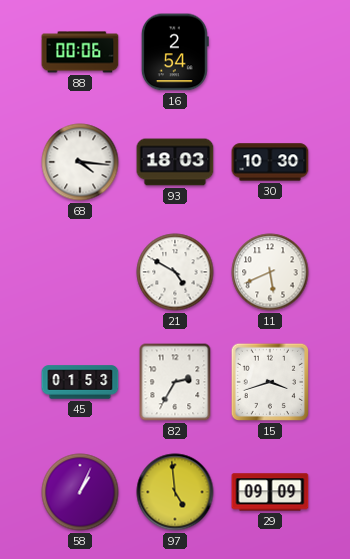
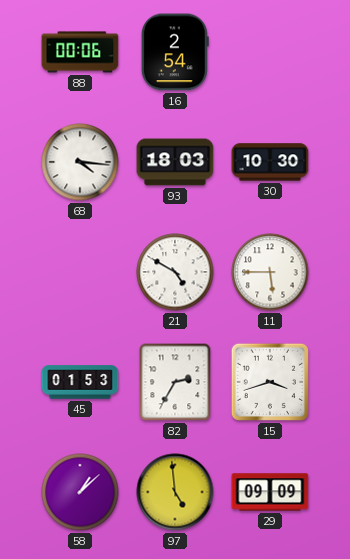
11: 5:41 -> 5:45 (270, 272)
58: 1:04 -> 1:08 (80, 492)
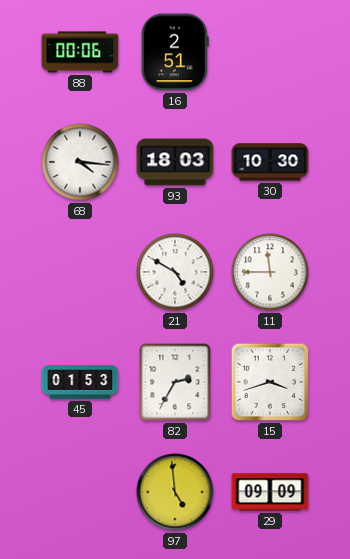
16: 2:54 -> 2:51 (175, 52)
11: 5:45 -> 11:45 (270, 272)
58: 1:08 -> none (80, 492)
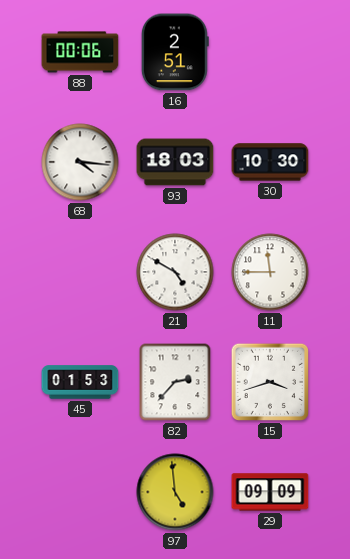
82: 2:35 -> 2:37 (175, 382)
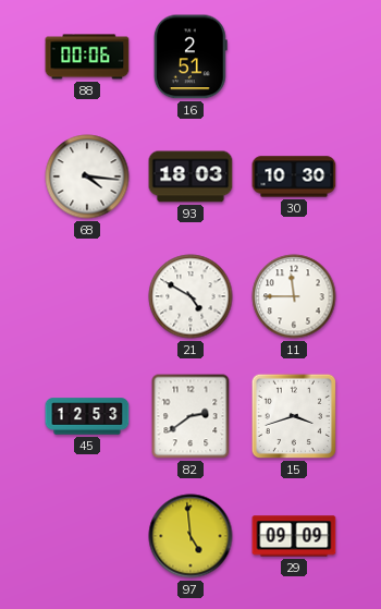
45: 01:53 -> 12:53 (87, 416)
82: 2:37 -> 2:39 (190, 416)
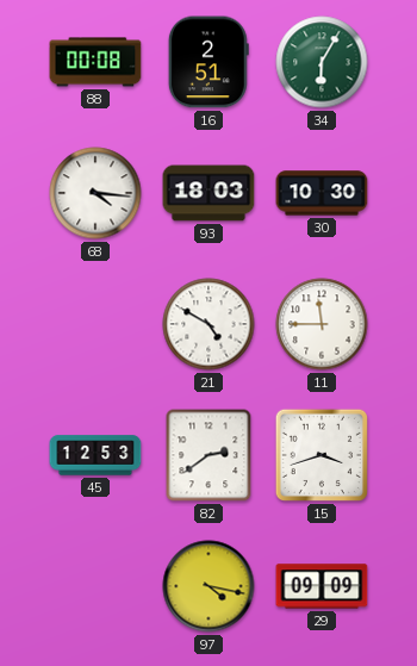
88: 00:06 -> 00:08 (95, 62)
34: none -> 6:05 (322, 62)
97: 4:59 -> 4:17 (208, 586)
